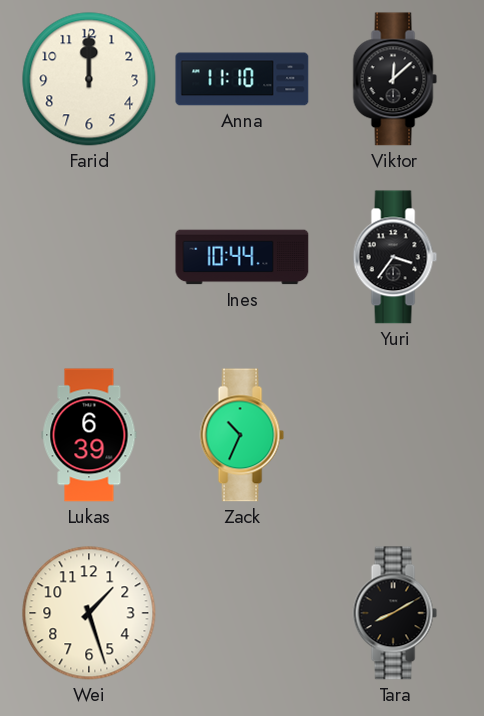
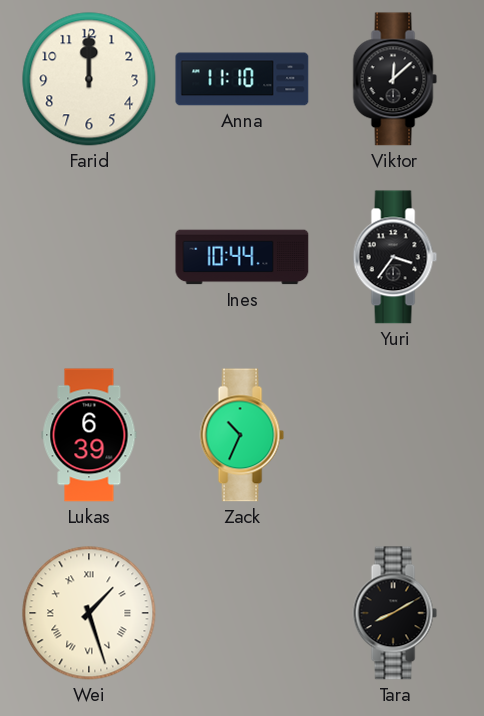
Wei numerals: Arabic -> Roman (89, 613)
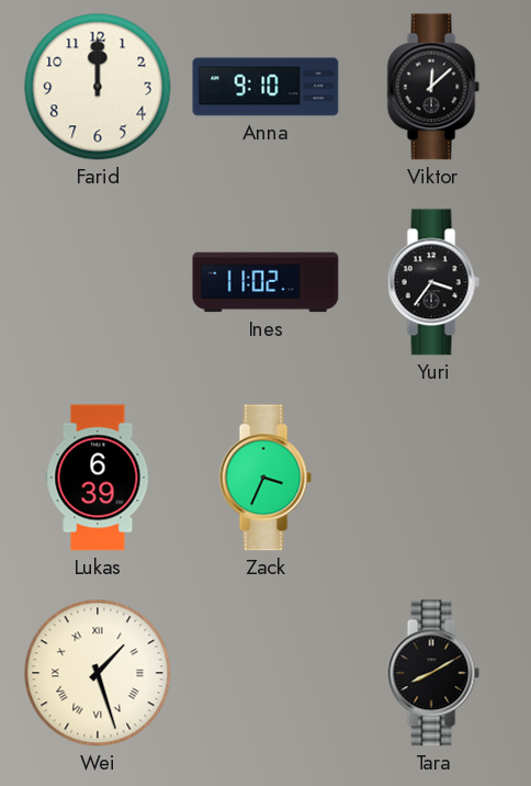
Anna: 11:10 -> 9:10 (265, 87)
Ines: 10:44 -> 11:02 (265, 282)
Zack: 10:34 -> 3:34 (265, 478)
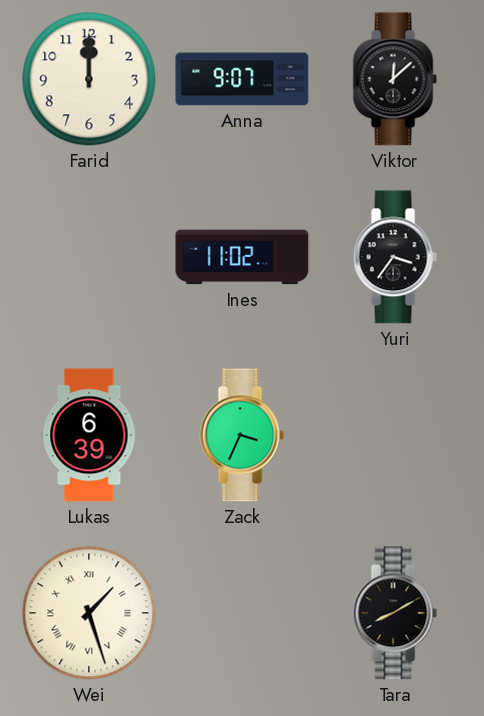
Anna: 9:10 -> 9:07 (242, 79)
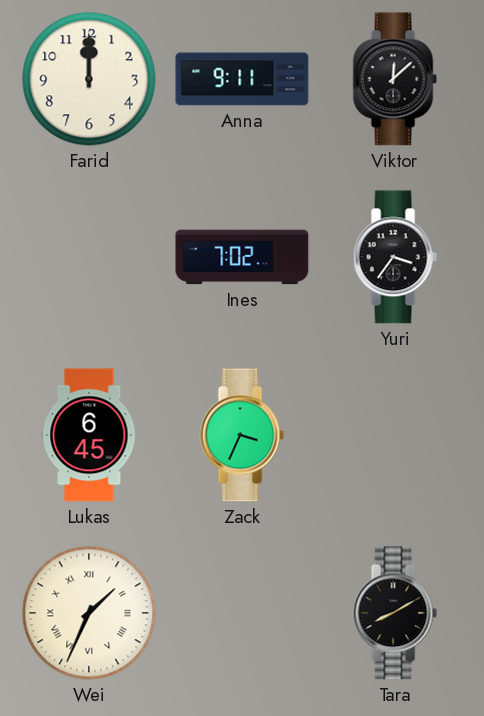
Anna: 9:07 -> 9:11 (242, 79)
Ines: 11:02 -> 7:02 (242, 257)
Lukas: 6:39 -> 6:45 (89, 435)
Wei: 1:27 -> 1:34 (89, 613)
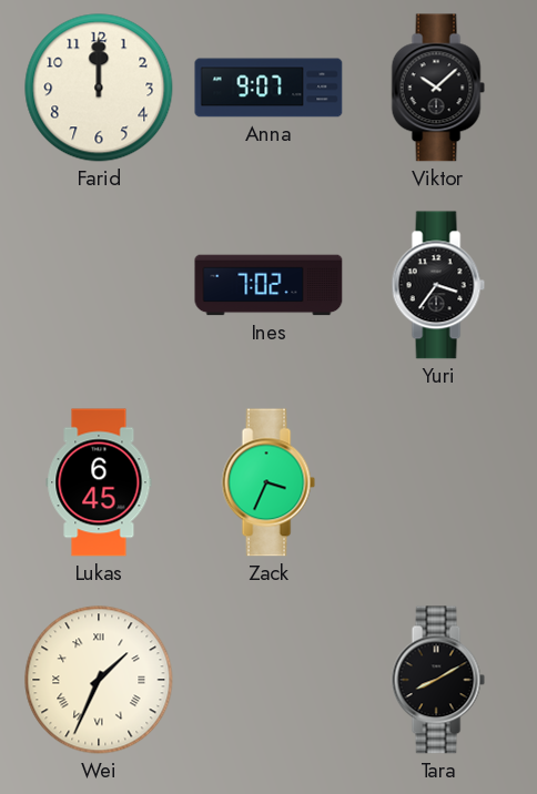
Anna: 9:11 -> 9:07 (268, 88)
Viktor: 12:08 -> 10:08 (438, 88)
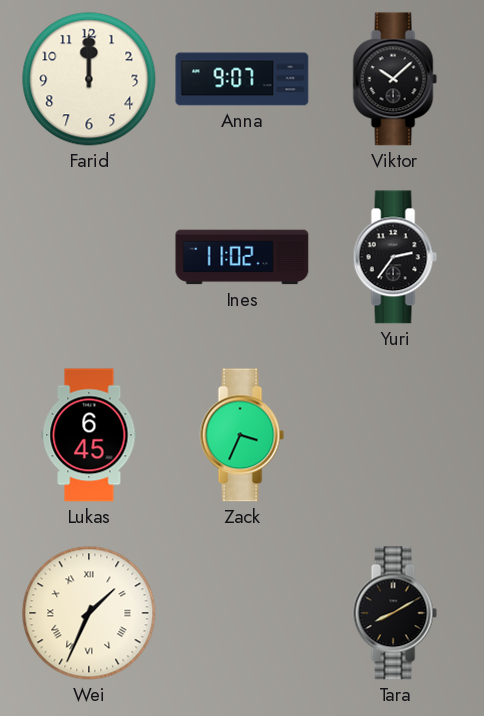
Ines: 7:02 -> 11:02 (242, 257)
Yuri: 3:36 -> 2:36 (395, 257)
